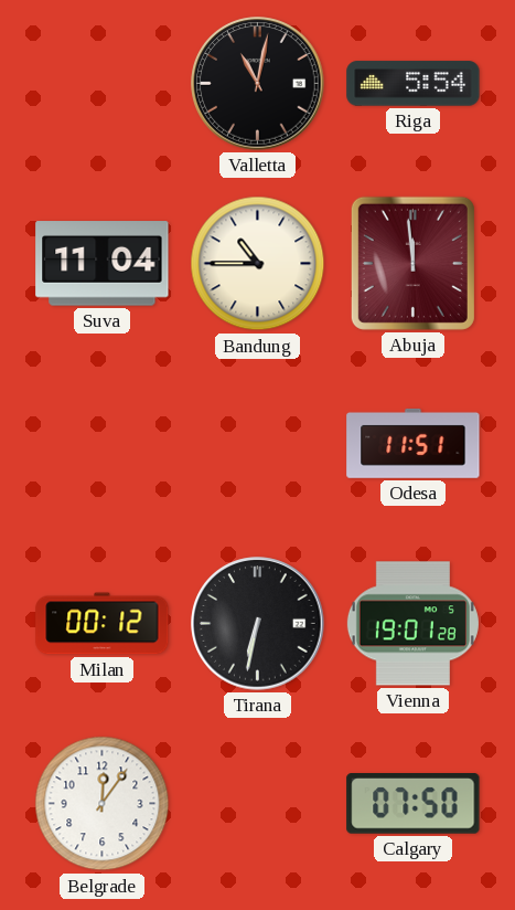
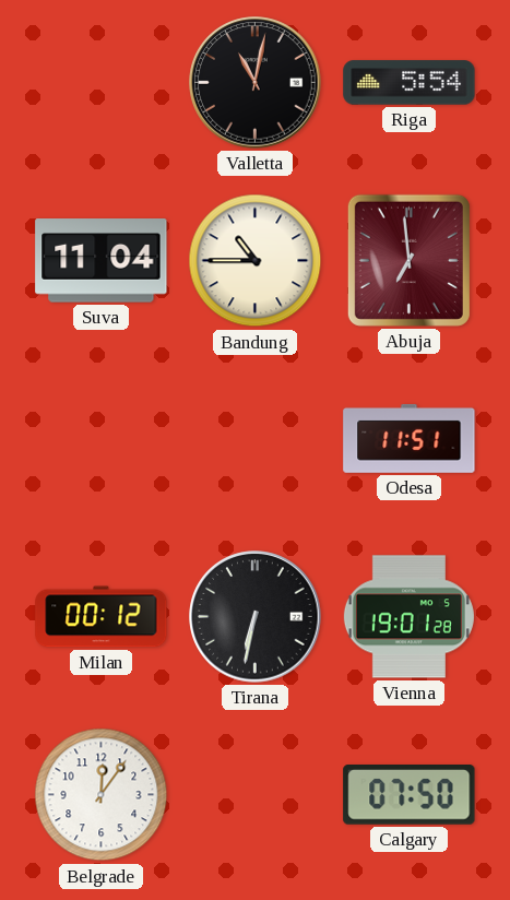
Abuja: 11:59 -> 6:59 (408, 260)
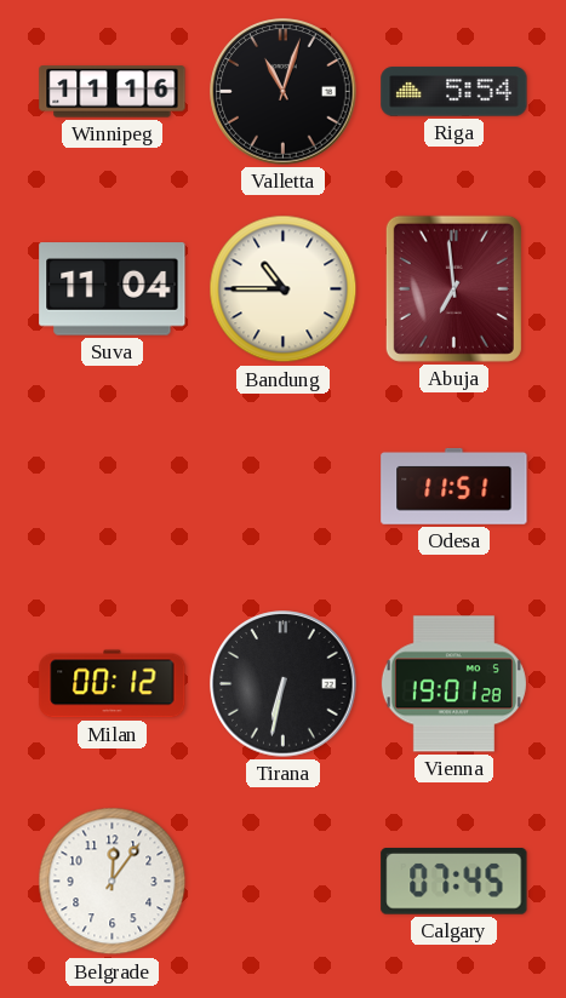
Winnipeg: none -> 11:16 (113, 92)
Valletta: 11:02 -> 11:03 (284, 92)
Calgary: 07:50 -> 07:45 (454, 882)
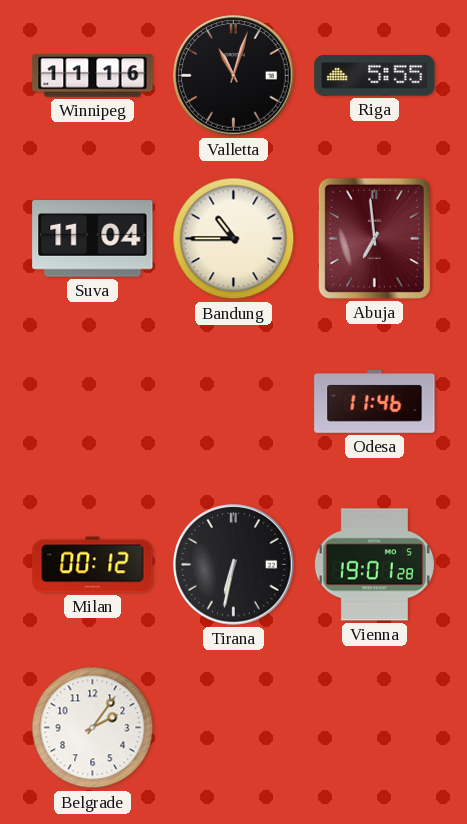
Riga: 5:54 -> 5:55 (375, 76)
Odesa: 11:51 -> 11:46 (375, 401)
Belgrade: 12:06 -> 2:06 (93, 728)
Calgary: 07:45 -> none (454, 882)
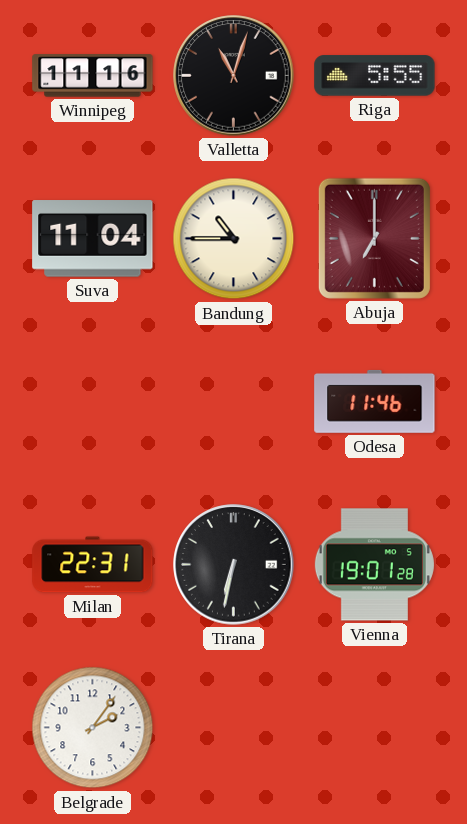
Abuja: 6:59 -> 7:00 (374, 238)
Milan: 00:12 -> 22:31 (93, 565)
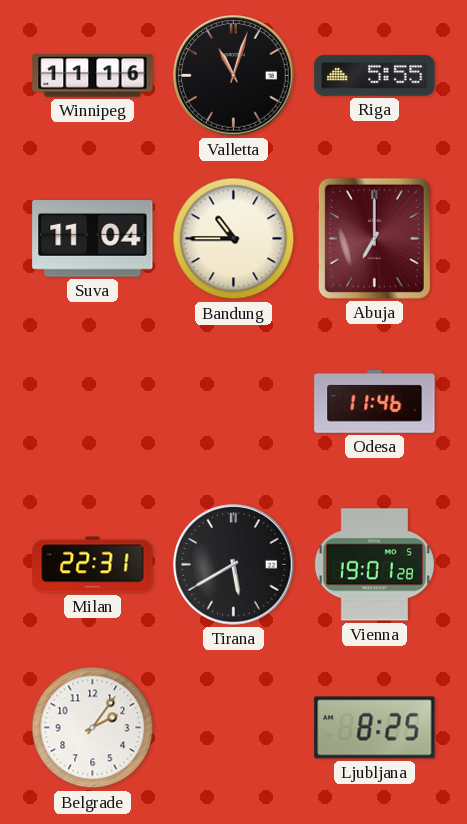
Tirana: 6:32 -> 5:40 (234, 565)
Ljubljana: none -> 8:25 (375, 728)
